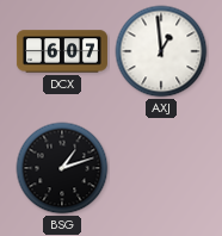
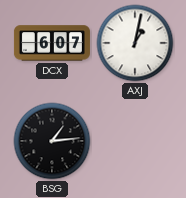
AXJ: 12:59 -> 1:02 (135, 43)
BSG: 1:12 -> 1:14 (52, 141)
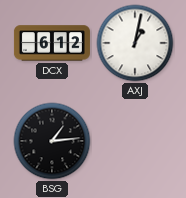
DCX: 6:07 -> 6:12 (52, 43)
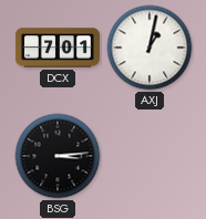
DCX: 6:12 -> 7:01 (58, 48)
BSG: 1:14 -> 3:14 (58, 156)
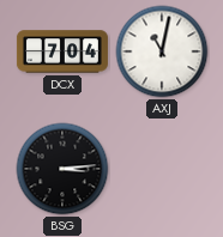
DCX: 7:01 -> 7:04 (62, 51)
AXJ: 1:02 -> 11:02 (162, 51)
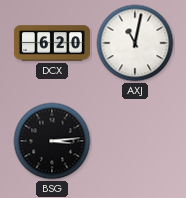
DCX: 7:04 -> 6:20 (52, 43)
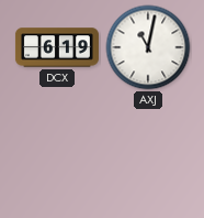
DCX: 6:20 -> 6:19 (57, 47)
BSG: 3:14 -> none (52, 141)
